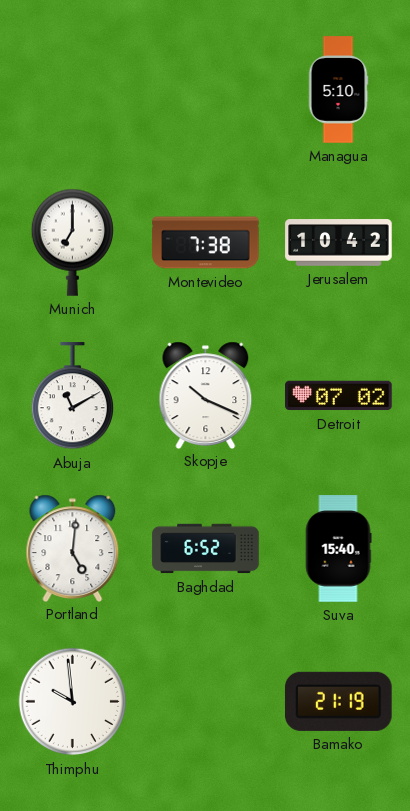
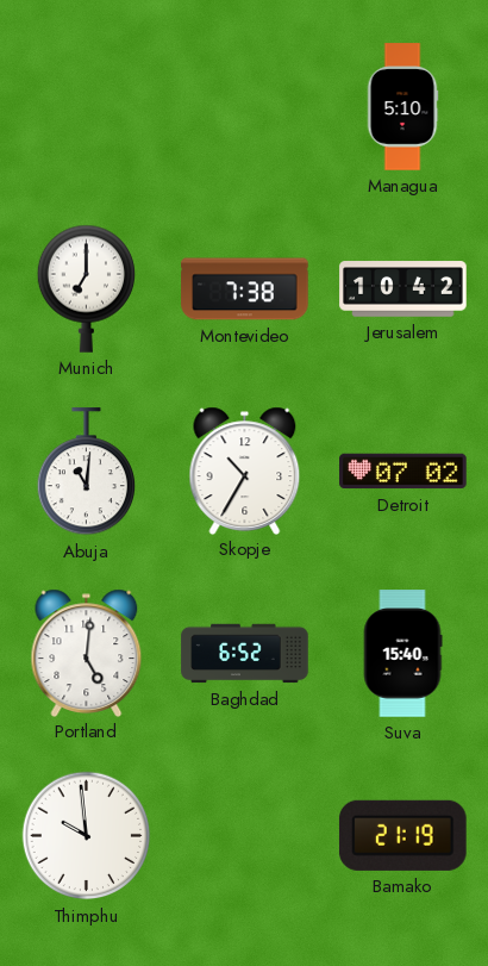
Abuja: 11:10 -> 11:01 (86, 472)
Skopje: 10:19 -> 10:35 (245, 470)
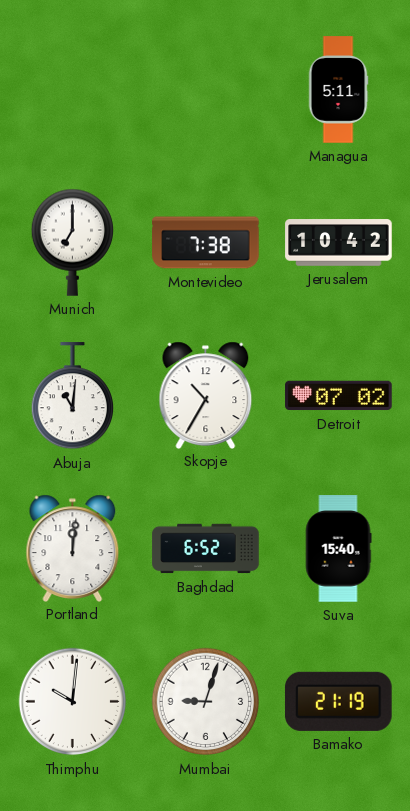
Managua: 5:10 -> 5:11 (338, 90)
Portland: 5:01 -> 12:01 (73, 548)
Thimphu: 9:59 -> 10:01 (73, 702)
Mumbai: none -> 9:03 (206, 702)
